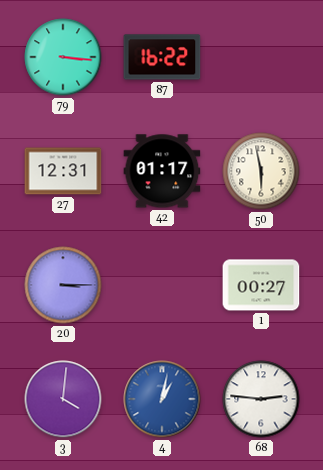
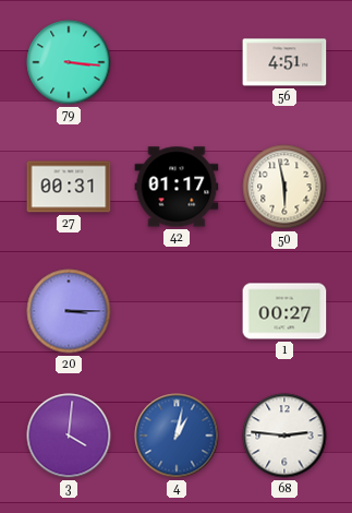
87: 16:22 -> none (162, 57)
56: none -> 4:51 (284, 62)
27: 12:31 -> 00:31 (69, 187)
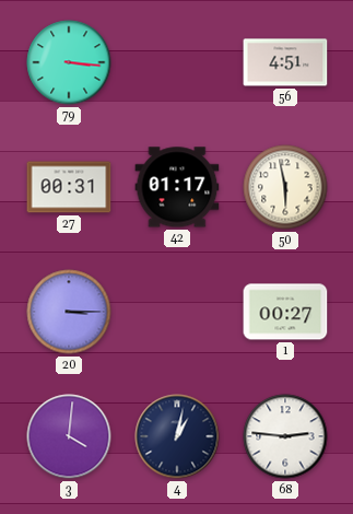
4 dial: blue -> navy (177, 436)
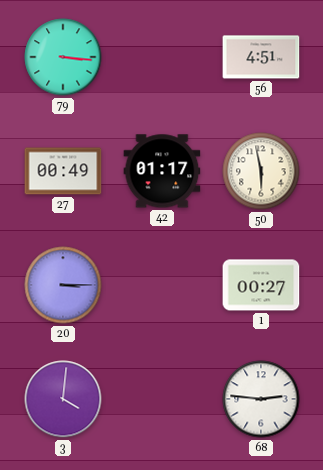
27: 00:31 -> 00:49 (63, 171)
4: 1:02 -> none (177, 436)
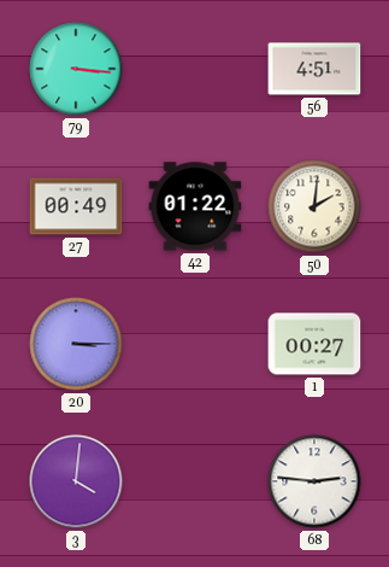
42: 01:17 -> 01:22 (195, 206)
50: 5:58 -> 2:01 (314, 206)
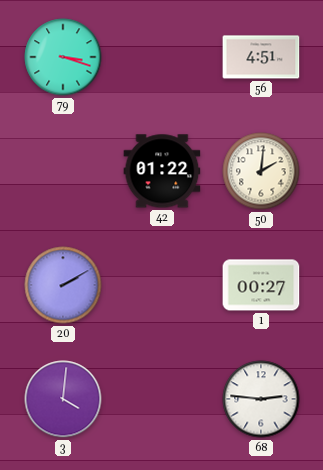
79: 3:16 -> 3:18 (63, 57)
27: 00:49 -> none (76, 206)
20: 3:15 -> 2:10 (63, 285)
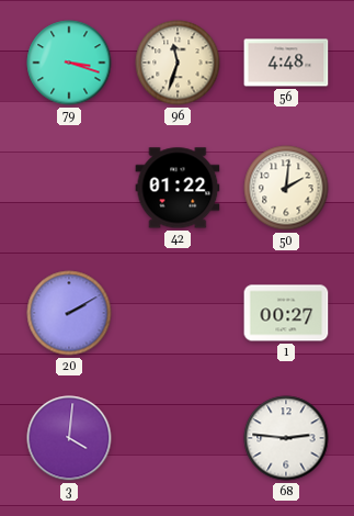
96: none -> 11:33 (178, 63)
56: 4:51 -> 4:48 (286, 63)
